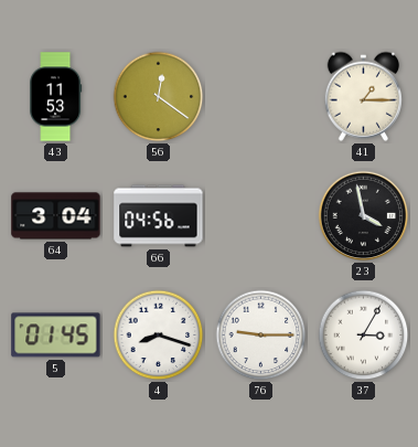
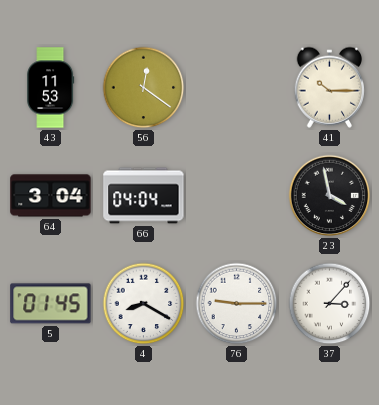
41: 1:15 -> 10:15 (330, 87)
66: 04:56 -> 04:04 (144, 196)
4: 8:18 -> 8:20 (144, 304)
37: 3:05 -> 3:07 (330, 304)
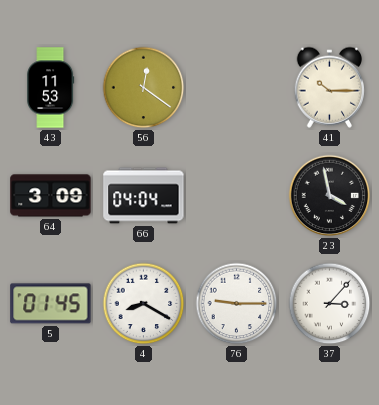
64: 3:04 -> 3:09 (51, 196)
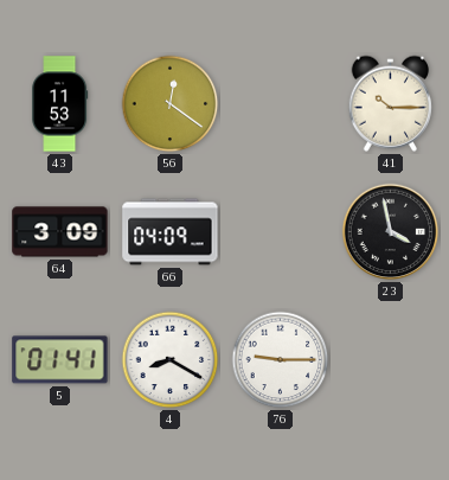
66: 04:04 -> 04:09 (171, 232)
5: 01:45 -> 01:41 (60, 360)
37: 3:07 -> none (330, 304)
